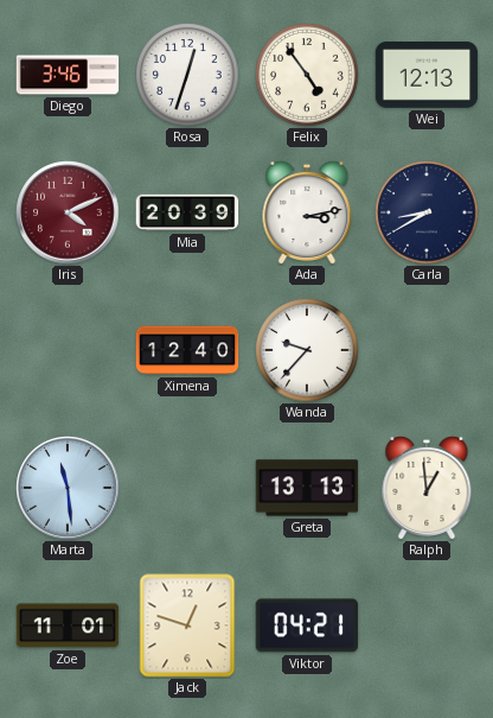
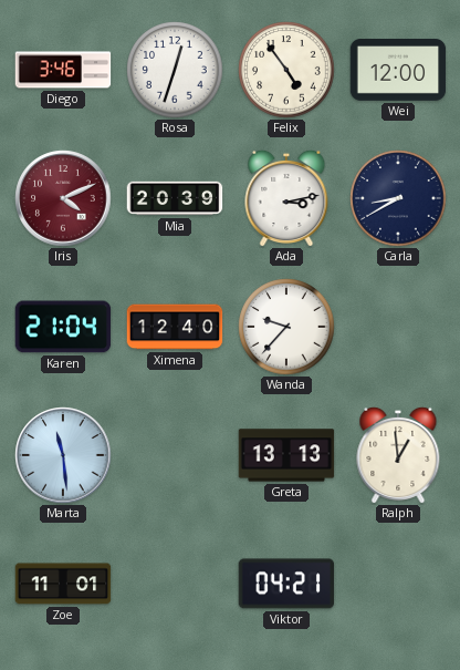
Wei: 12:13 -> 12:00 (398, 71)
Karen: none -> 21:04 (63, 327)
Jack: 12:48 -> none (187, 625)
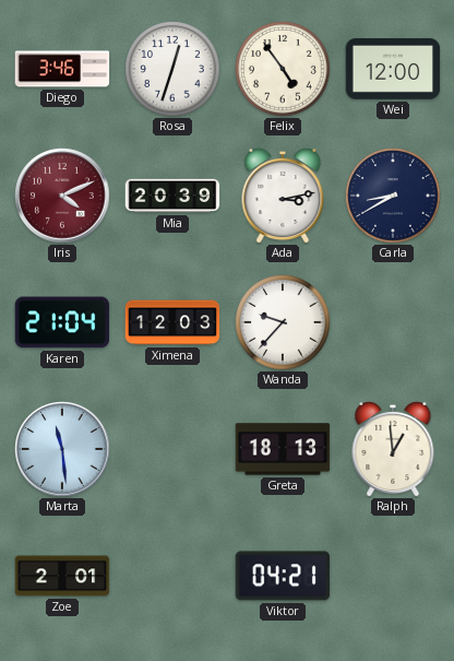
Ximena: 12:40 -> 12:03 (172, 322)
Greta: 13:13 -> 18:13 (283, 449)
Zoe: 11:01 -> 2:01 (62, 576)
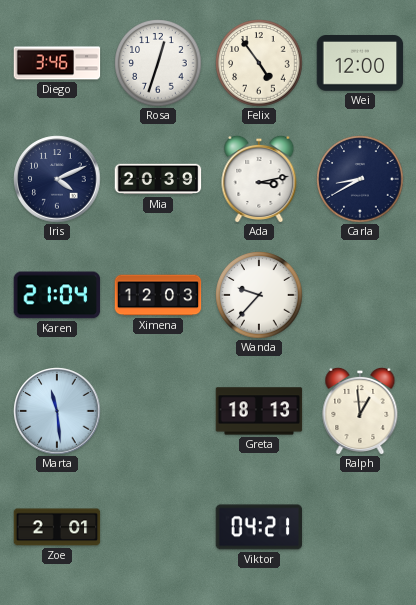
Iris dial: burgundy -> navy (57, 179)
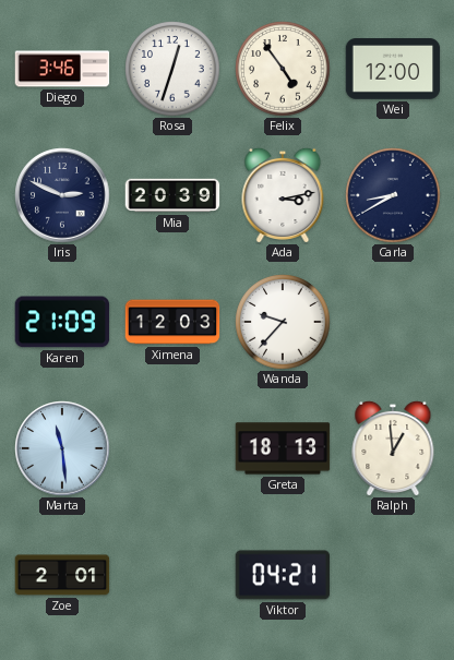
Iris: 4:11 -> 2:49 (62, 195)
Karen: 21:04 -> 21:09 (62, 322)
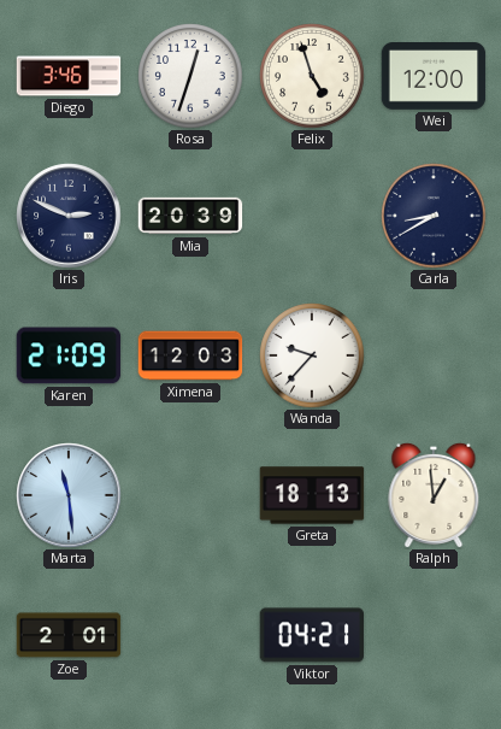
Felix: 4:54 -> 4:57 (312, 76)
Ada: 3:13 -> none (283, 194)
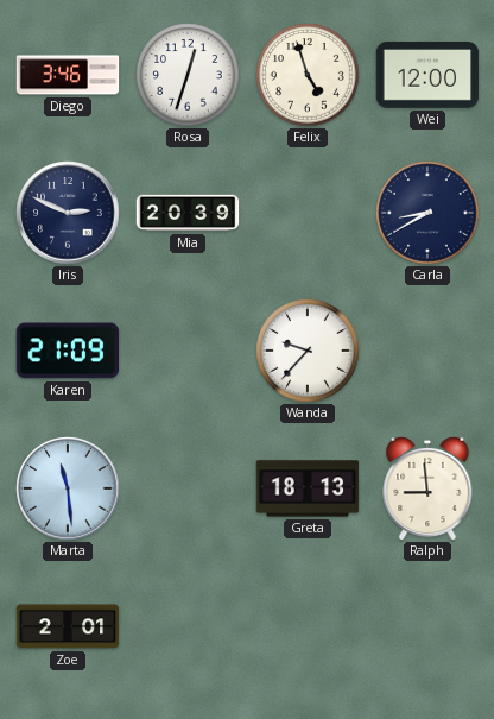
Ximena: 12:03 -> none (190, 355)
Ralph: 12:59 -> 8:59 (427, 487)
Viktor: 04:21 -> none (312, 635)
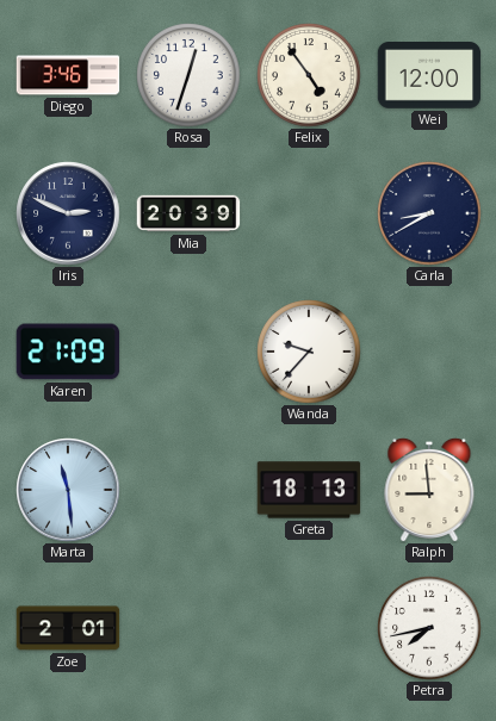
Felix: 4:57 -> 4:54 (309, 75)
Petra: none -> 7:43 (429, 628)
